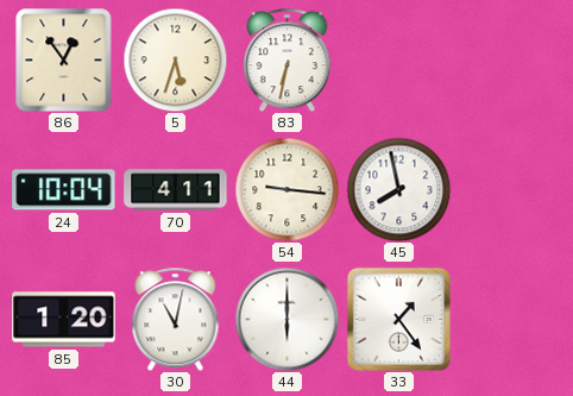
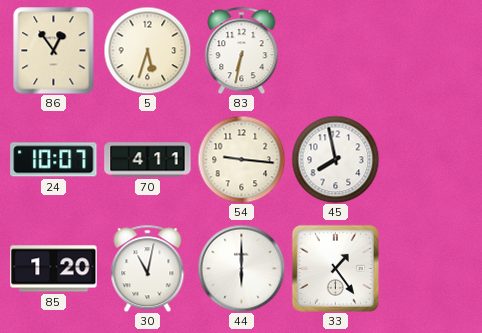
24: 10:04 -> 10:07 (54, 160)
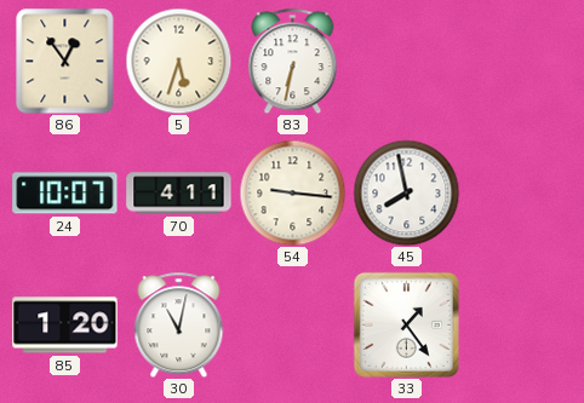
44: 6:00 -> none (241, 268)
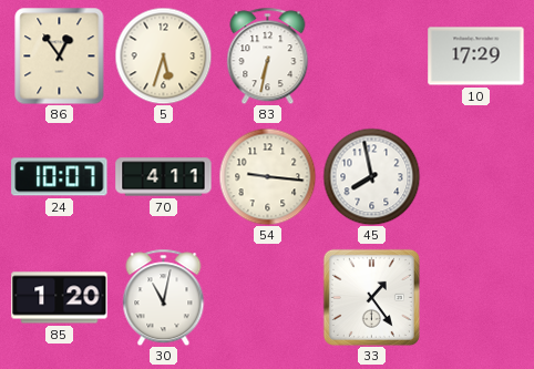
10: none -> 17:29 (476, 57)
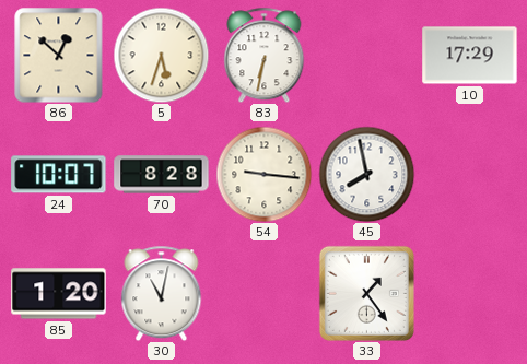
86: 12:54 -> 12:52 (59, 55)
70: 4:11 -> 8:28 (162, 175)
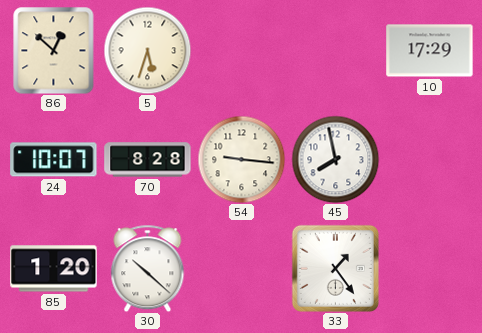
83: 6:32 -> none (265, 55)
30: 11:02 -> 10:22 (148, 268)
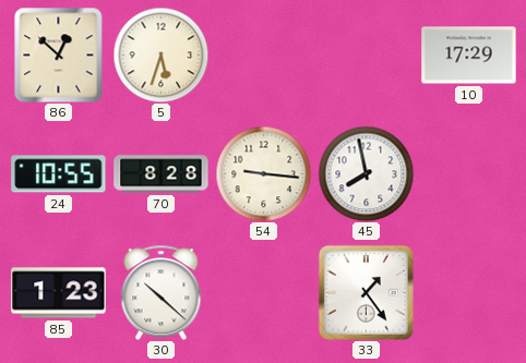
24: 10:07 -> 10:55 (59, 174)
85: 1:20 -> 1:23 (59, 293)
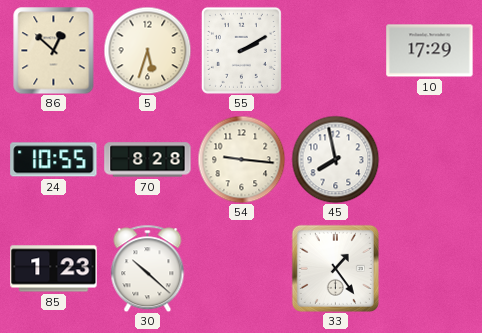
55: none -> 2:10 (241, 50)
